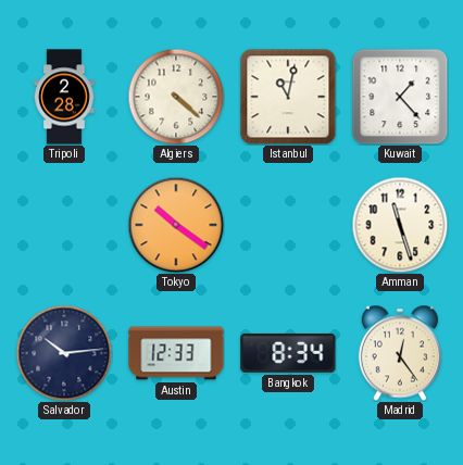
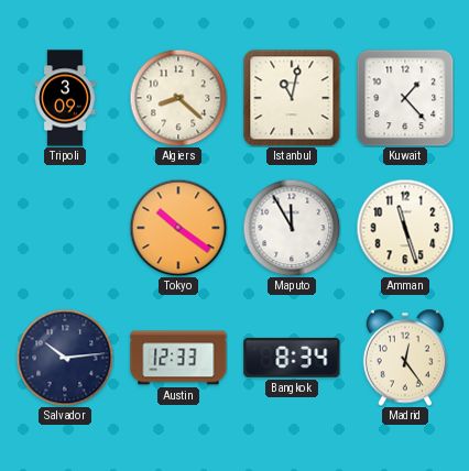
Tripoli: 2:28 -> 3:09 (65, 98)
Algiers: 4:22 -> 8:22 (178, 98)
Maputo: none -> 11:55 (292, 228)
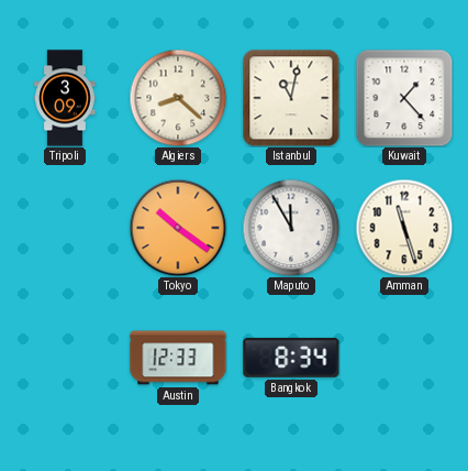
Salvador: 10:14 -> none (65, 358)
Madrid: 12:24 -> none (405, 358)
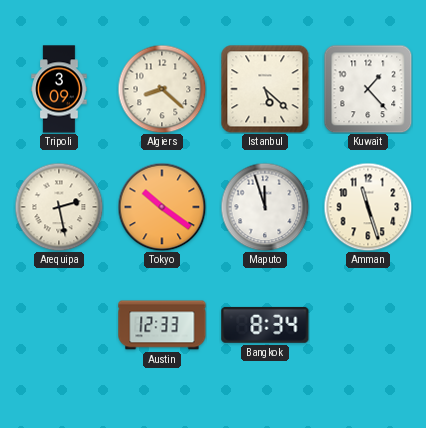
Istanbul: 11:02 -> 5:22 (265, 89)
Arequipa: none -> 2:28 (59, 207)
Maputo: 11:55 -> 11:57 (265, 207)
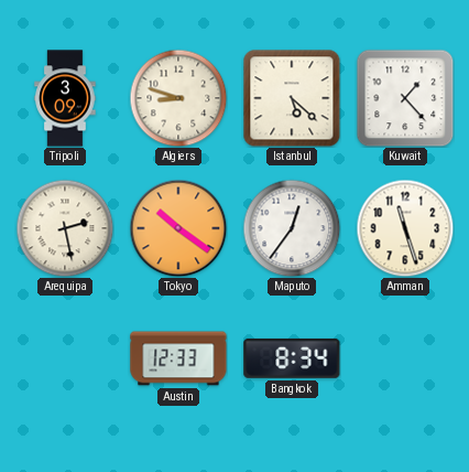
Algiers: 8:22 -> 8:48 (178, 98)
Maputo: 11:57 -> 12:36 (292, 228)
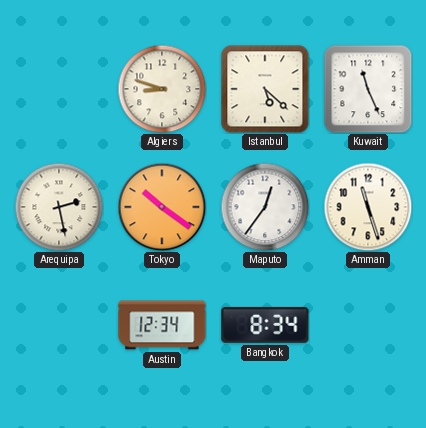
Tripoli: 3:09 -> none (65, 98)
Kuwait: 1:23 -> 11:26 (368, 89)
Austin: 12:33 -> 12:34 (162, 325)
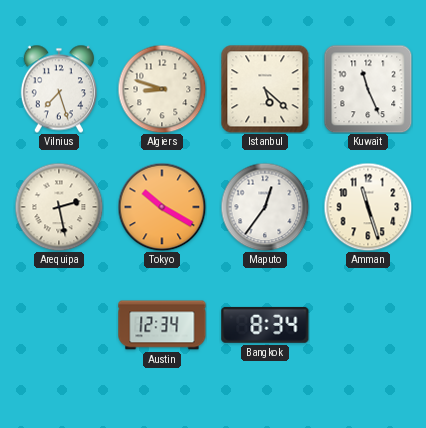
Vilnius: none -> 7:27 (59, 89)
Tokyo: 10:21 -> 10:20 (162, 207)
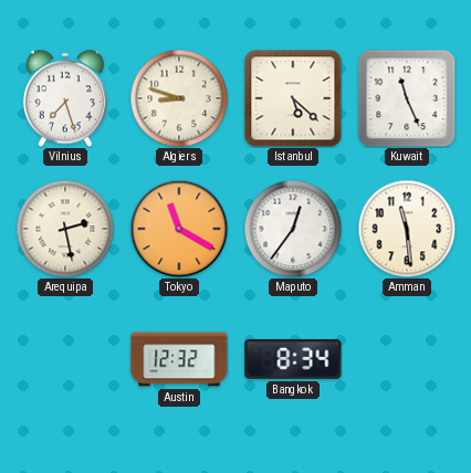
Tokyo: 10:20 -> 11:20 (179, 229)
Amman: 11:27 -> 11:29 (407, 229)
Austin: 12:34 -> 12:32 (179, 359)
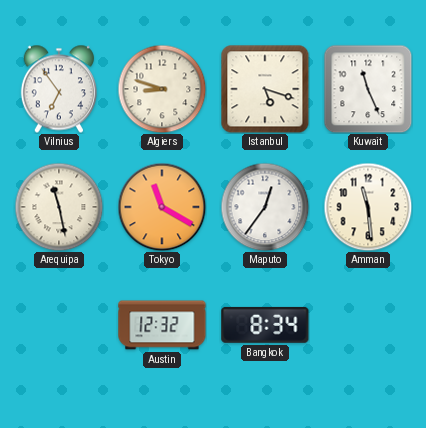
Vilnius: 7:27 -> 6:54 (59, 89)
Istanbul: 5:22 -> 5:18 (265, 89)
Arequipa: 2:28 -> 11:28 (59, 207)
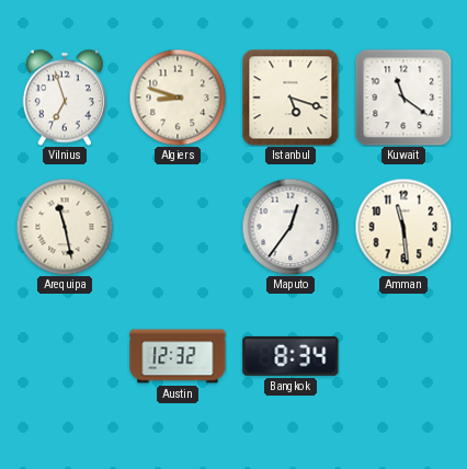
Vilnius: 6:54 -> 6:57 (65, 98)
Kuwait: 11:26 -> 11:21 (403, 98)
Tokyo: 11:20 -> none (162, 207)
